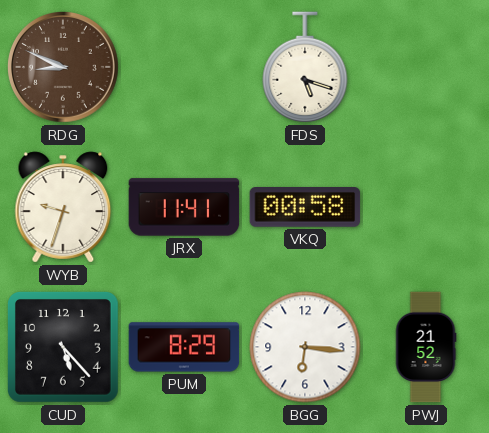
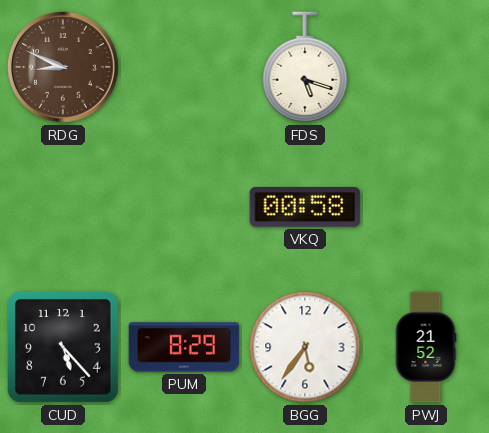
WYB: 9:33 -> none (63, 207)
JRX: 11:41 -> none (184, 207)
BGG: 6:16 -> 5:36 (305, 347)
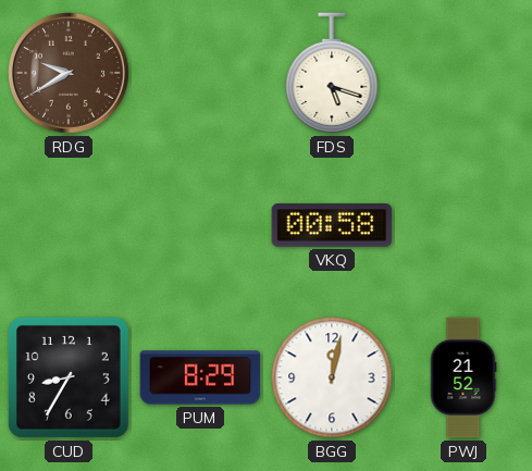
RDG: 8:49 -> 9:40 (70, 74)
CUD: 5:23 -> 8:35 (69, 377)
BGG: 5:36 -> 12:02 (332, 377)
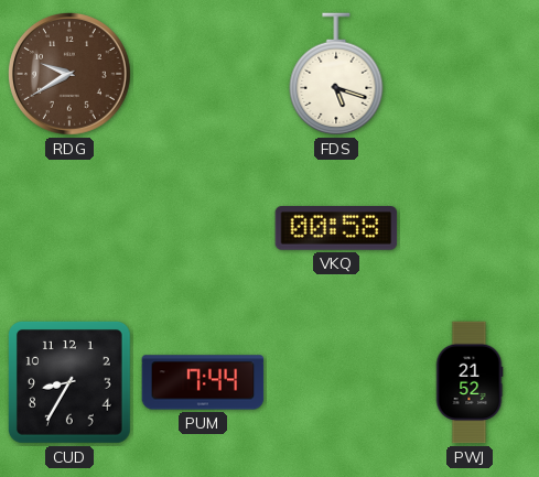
PUM: 8:29 -> 7:44 (203, 382)
BGG: 12:02 -> none (332, 377)
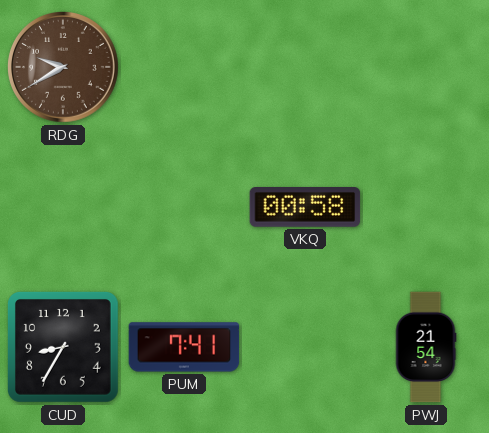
FDS: 5:18 -> none (336, 74)
PUM: 7:44 -> 7:41 (184, 347)
PWJ: 21:52 -> 21:54 (426, 347)
